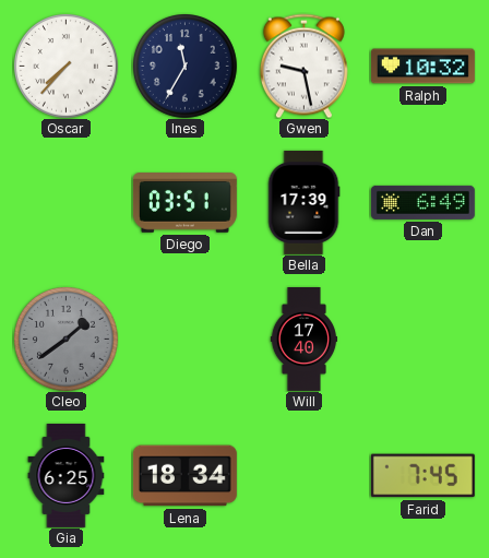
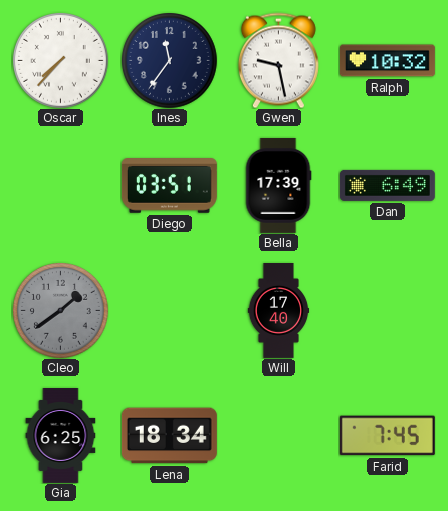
Ines: 11:35 -> 11:36 (170, 61)
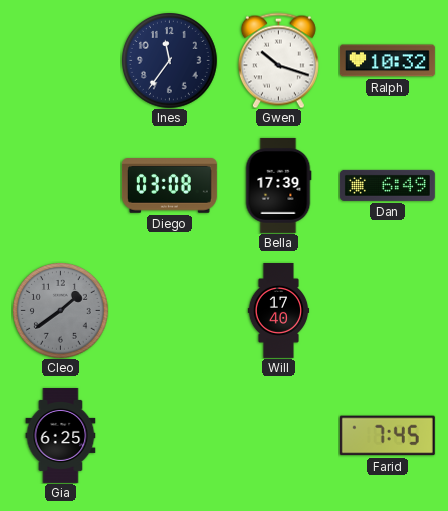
Oscar: 7:37 -> none (61, 61)
Gwen: 9:28 -> 10:18 (278, 60)
Diego: 03:51 -> 03:08 (169, 186)
Lena: 18:34 -> none (169, 436)
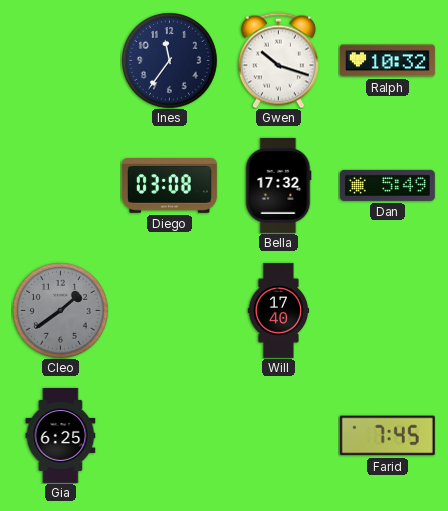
Bella: 17:39 -> 17:32 (278, 185)
Dan: 6:49 -> 5:49 (387, 185)
